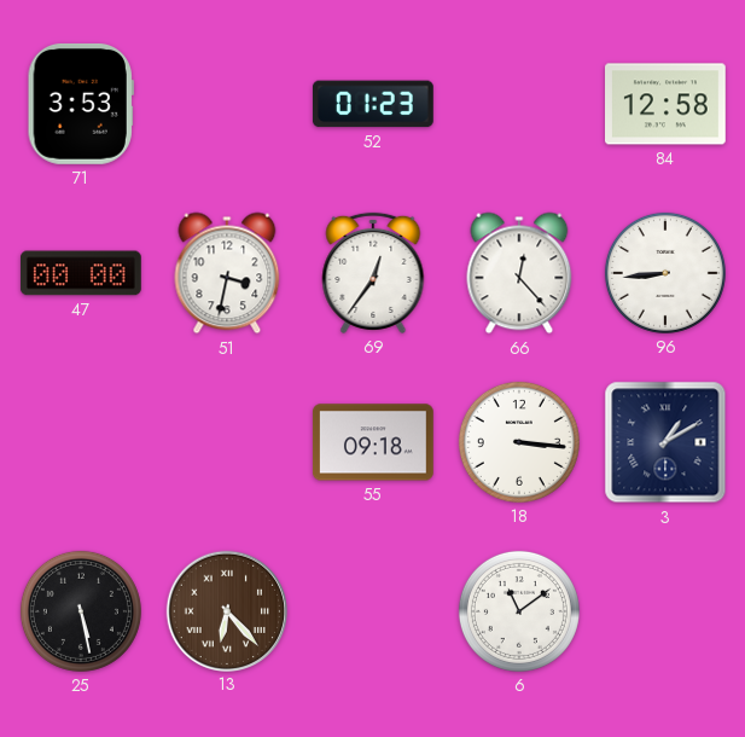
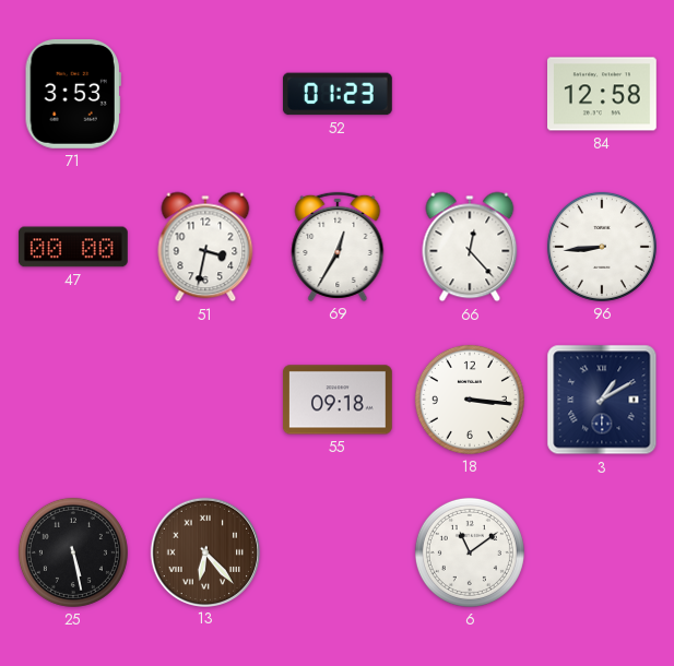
69: 12:36 -> 12:35 (338, 247)
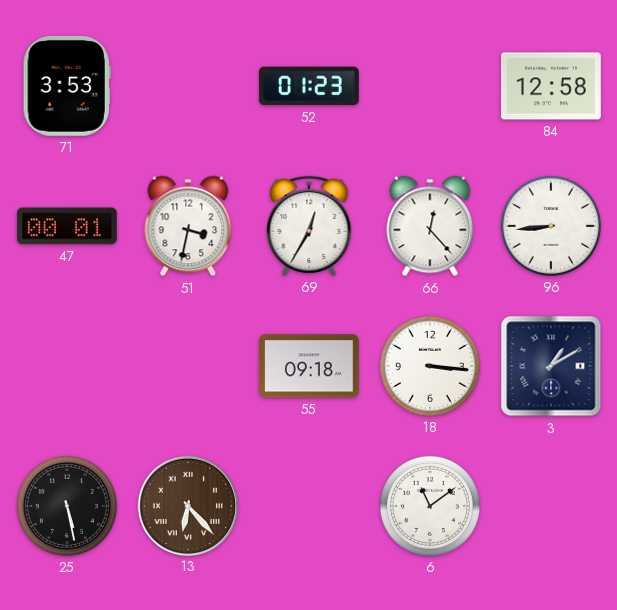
47: 00:00 -> 00:01 (67, 226)
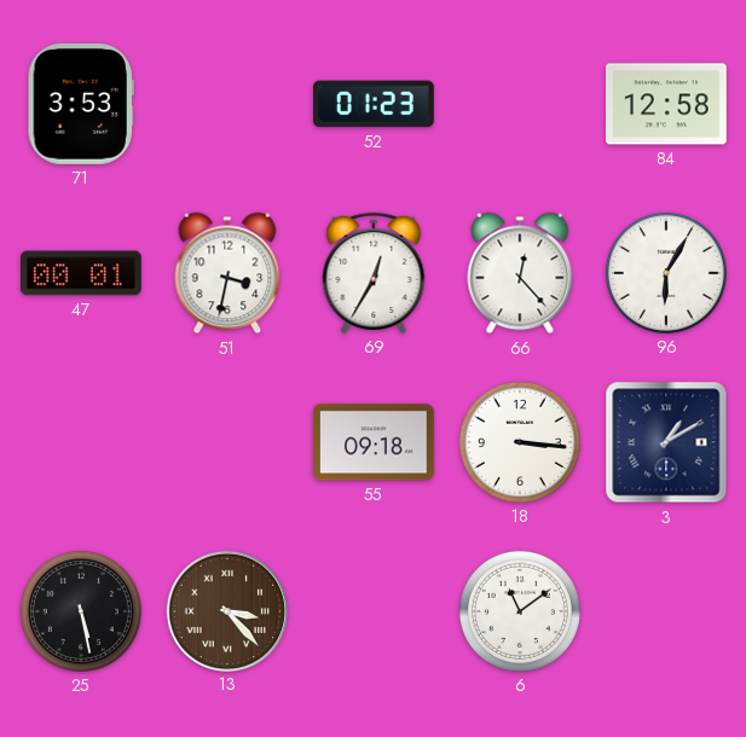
96: 8:44 -> 6:05 (666, 273)
13: 6:23 -> 3:23 (226, 610)
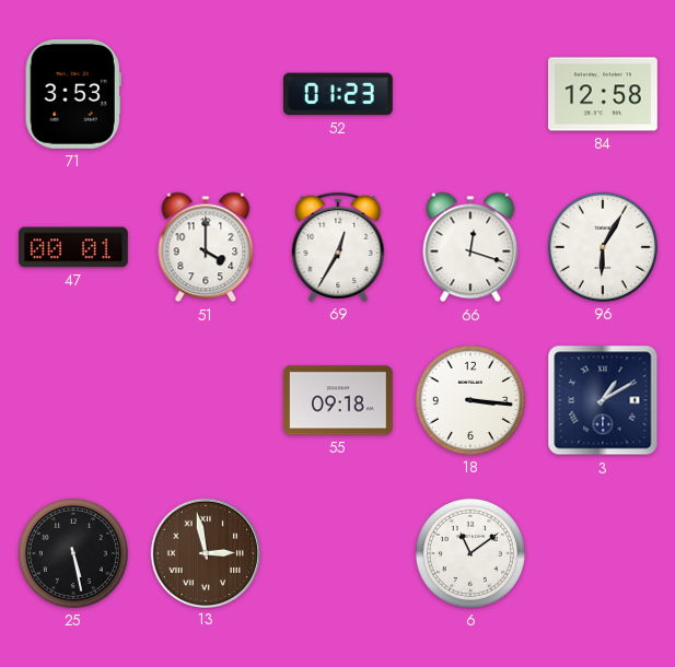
51: 3:32 -> 4:00 (206, 247)
66: 12:23 -> 12:18 (470, 247)
13: 3:23 -> 2:58 (205, 552)
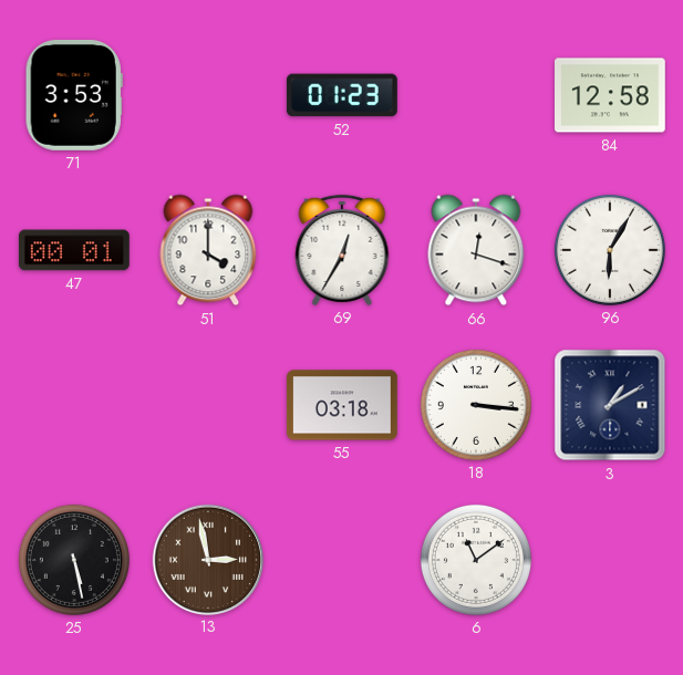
55: 09:18 -> 03:18 (342, 405)
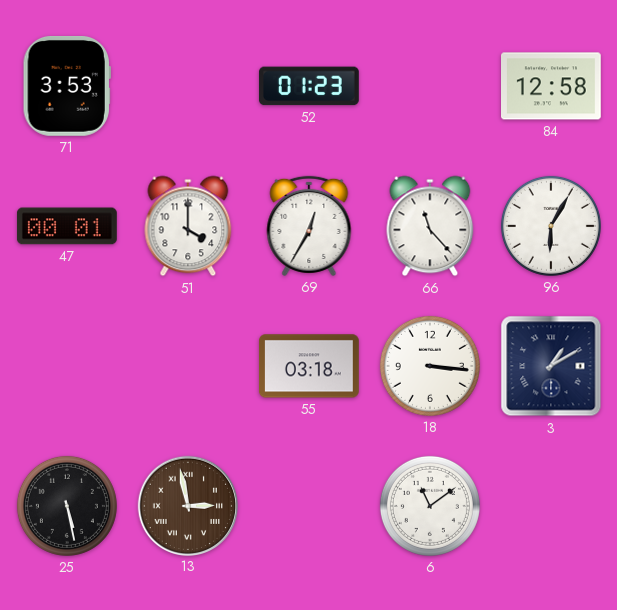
66: 12:18 -> 11:23 (430, 226)
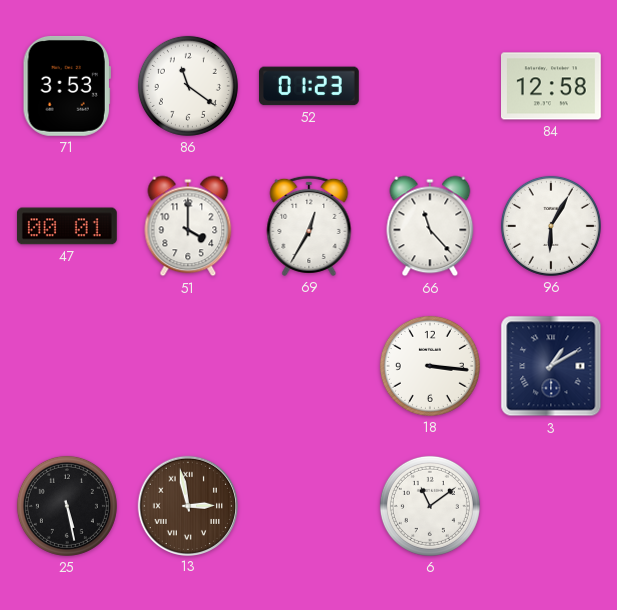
86: none -> 11:21 (188, 86)
55: 03:18 -> none (309, 366)
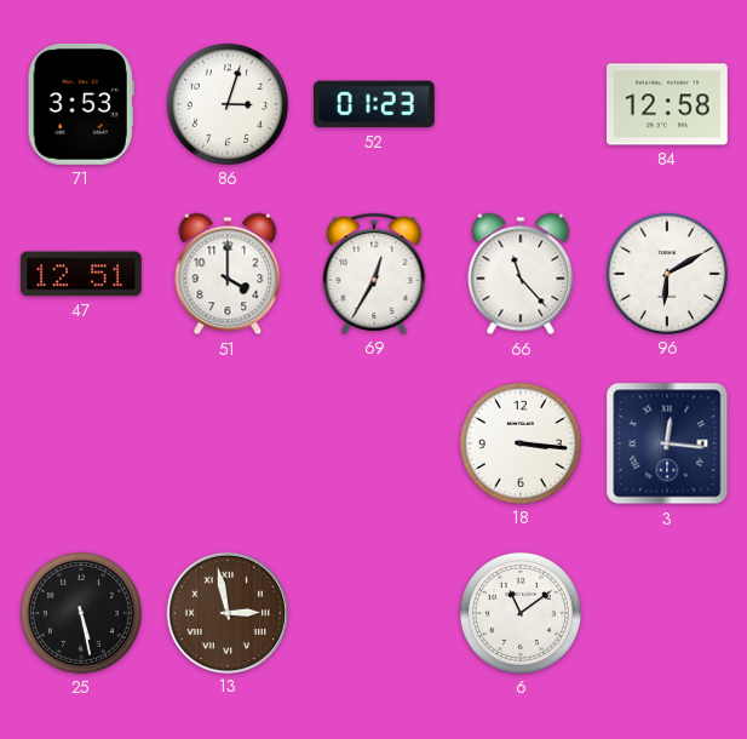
86: 11:21 -> 3:03 (228, 104)
47: 00:01 -> 12:51 (81, 274)
96: 6:05 -> 6:10 (667, 274)
3: 1:10 -> 12:16 (667, 443)
